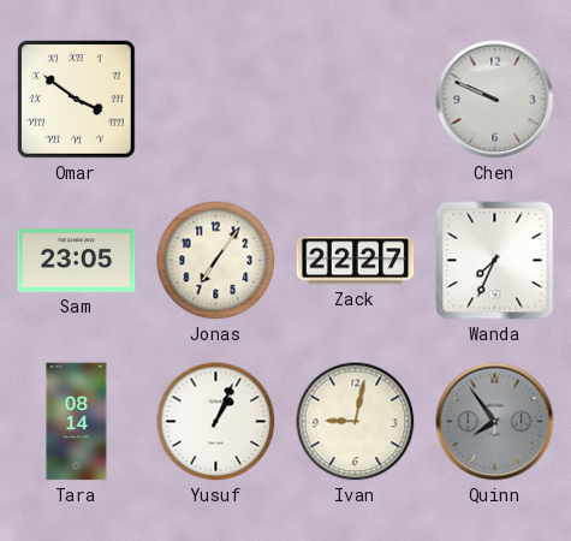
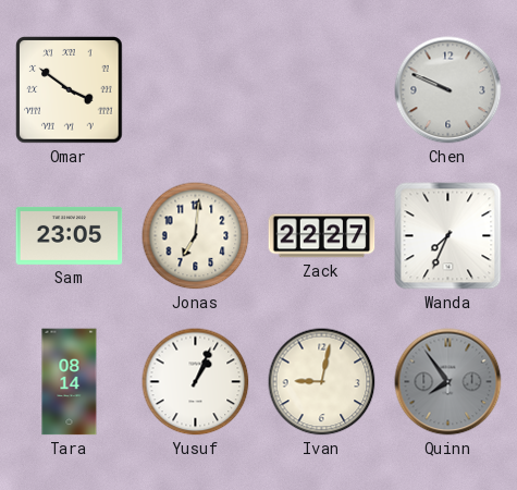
Jonas: 7:06 -> 7:01 (196, 236)
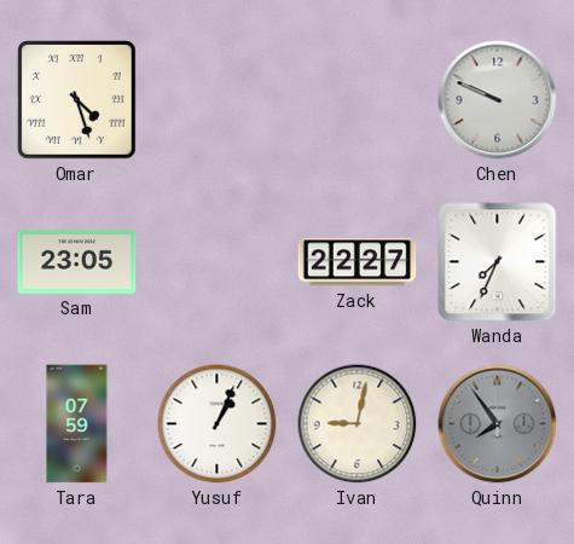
Omar: 3:51 -> 4:27 (77, 100)
Jonas: 7:01 -> none (196, 236)
Tara: 08:14 -> 07:59 (77, 424)
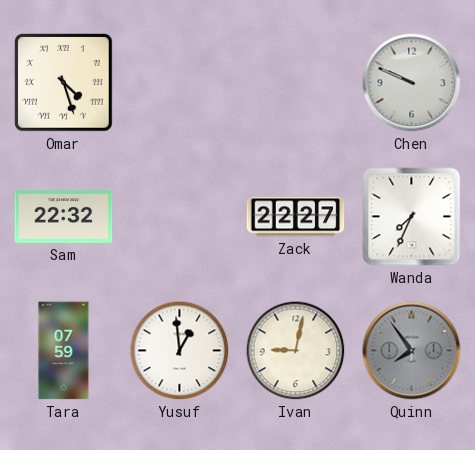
Sam: 23:05 -> 22:32 (64, 216)
Yusuf: 1:04 -> 12:59 (180, 351)
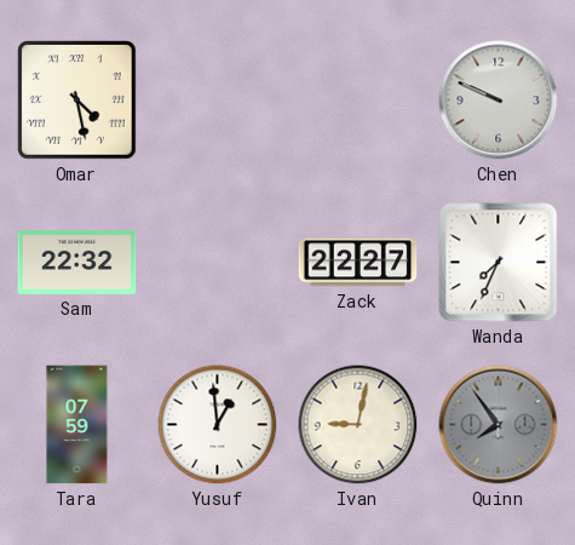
Omar: 4:27 -> 4:28 (77, 101)
